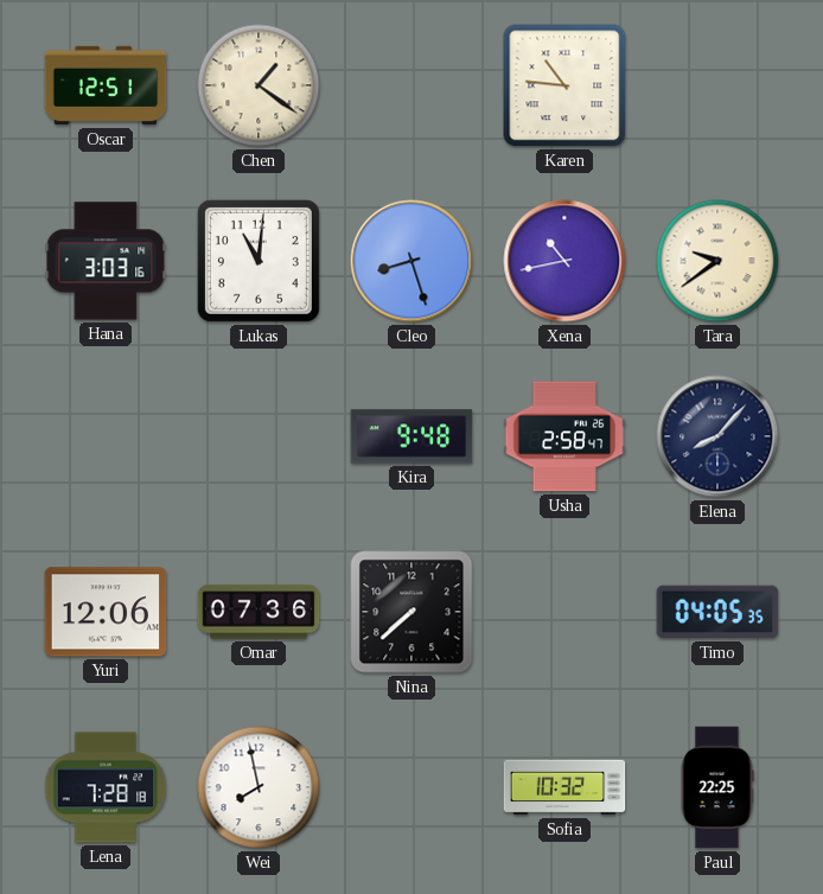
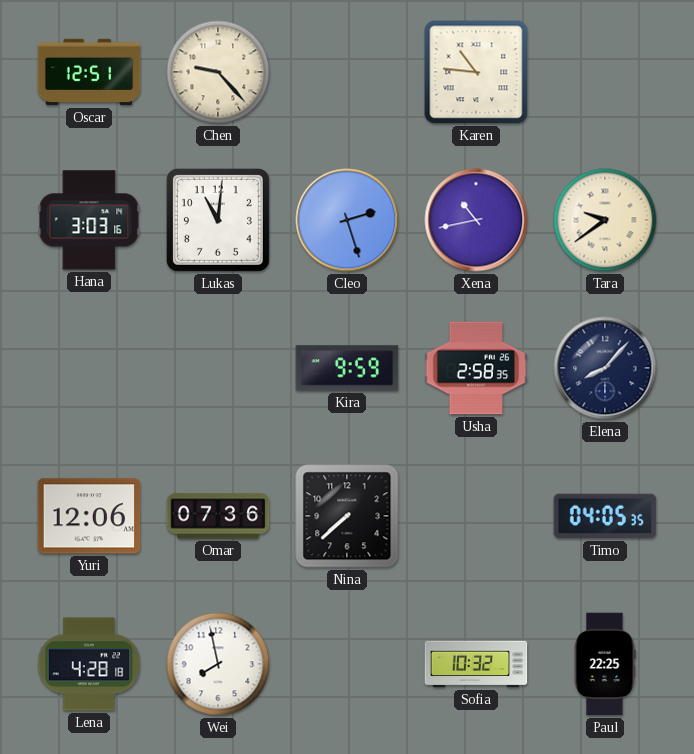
Chen: 1:21 -> 9:23 (218, 72)
Cleo: 8:27 -> 2:27 (347, 220)
Kira: 9:48 -> 9:59 (347, 368)
Usha: 2:58:47 -> 2:58:35 (476, 368)
Lena: 7:28 -> 4:28 (89, 664)
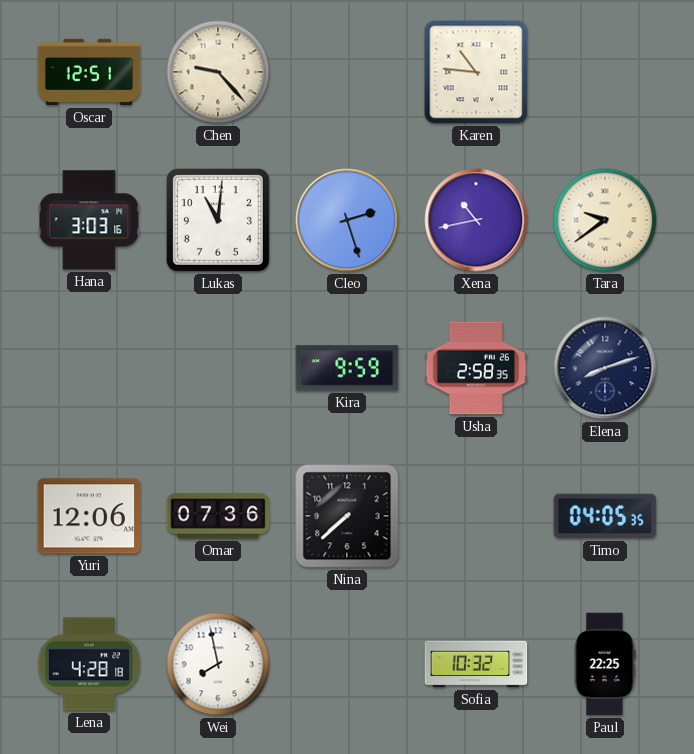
Elena: 8:07 -> 8:12 (605, 368)
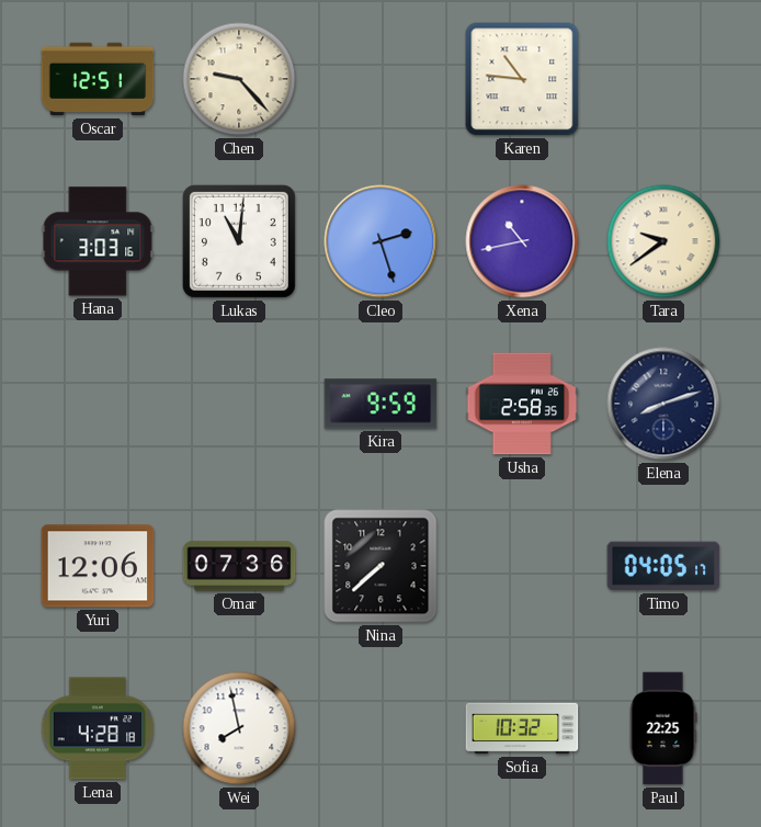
Timo: 04:05:35 -> 04:05:17 (663, 566)
